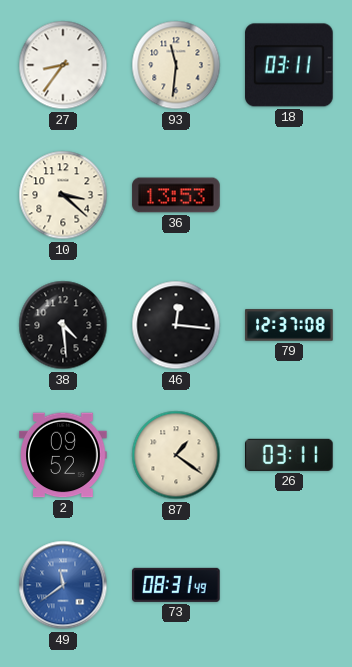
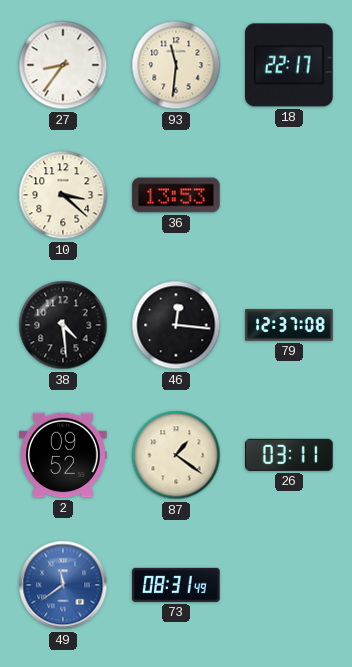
18: 03:11 -> 22:17 (290, 65)
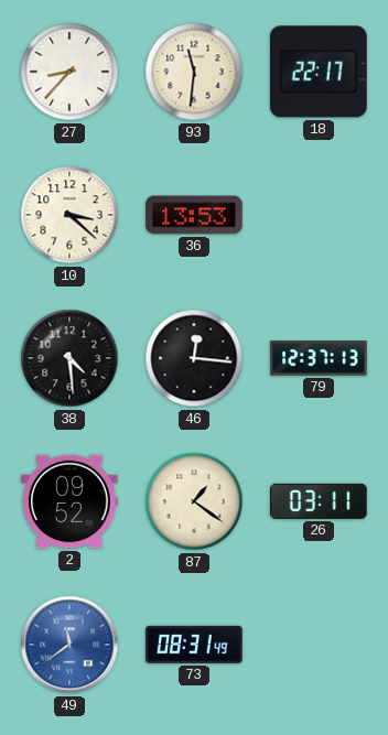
27: 8:36 -> 8:37 (69, 72)
79: 12:37:08 -> 12:37:13 (319, 358)
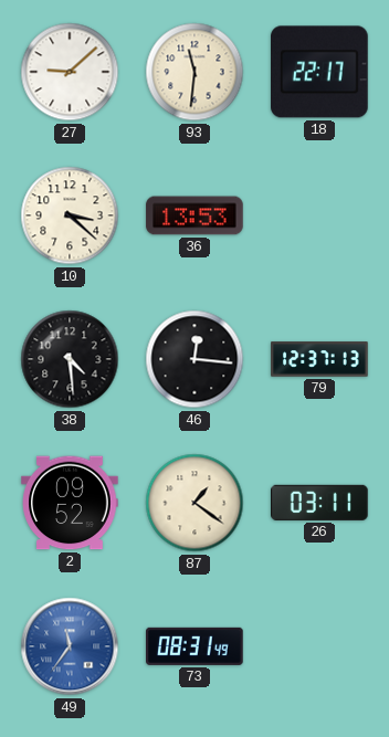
27: 8:37 -> 9:08 (70, 72)
49: 11:39 -> 11:36 (70, 646)
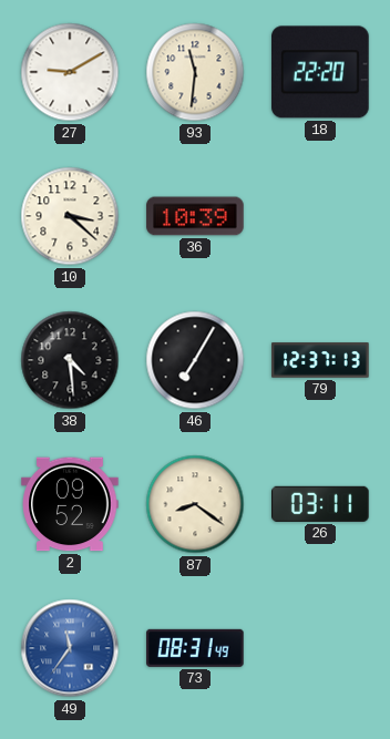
27: 9:08 -> 9:10 (70, 72)
18: 22:17 -> 22:20 (321, 72)
36: 13:53 -> 10:39 (195, 216)
46: 12:16 -> 7:05 (195, 360)
87: 1:21 -> 8:21 (195, 504)
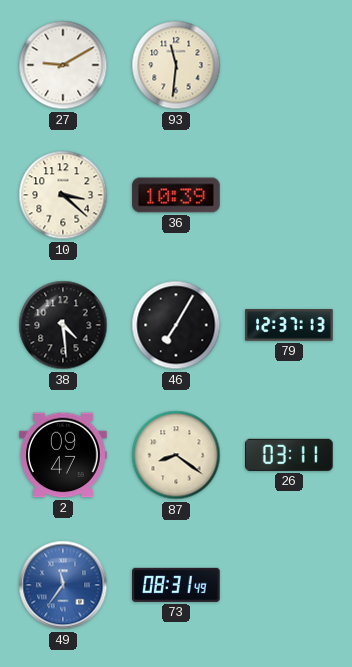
18: 22:20 -> none (321, 72)
2: 09:52 -> 09:47 (63, 455)
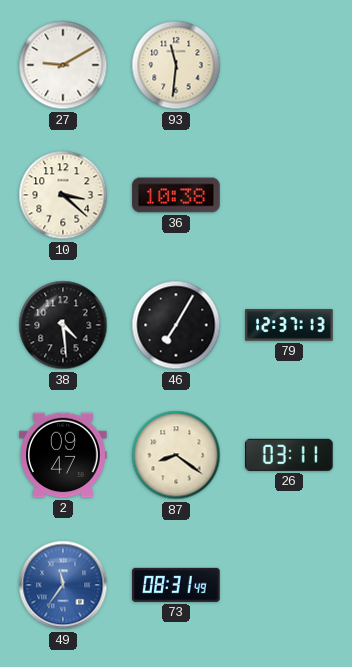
36: 10:39 -> 10:38 (176, 195)
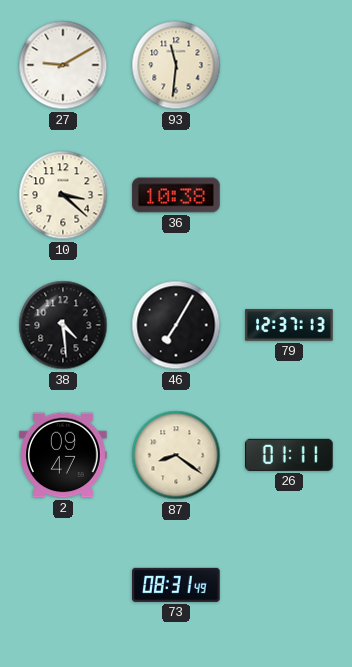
26: 03:11 -> 01:11 (290, 455)
49: 11:36 -> none (63, 585)
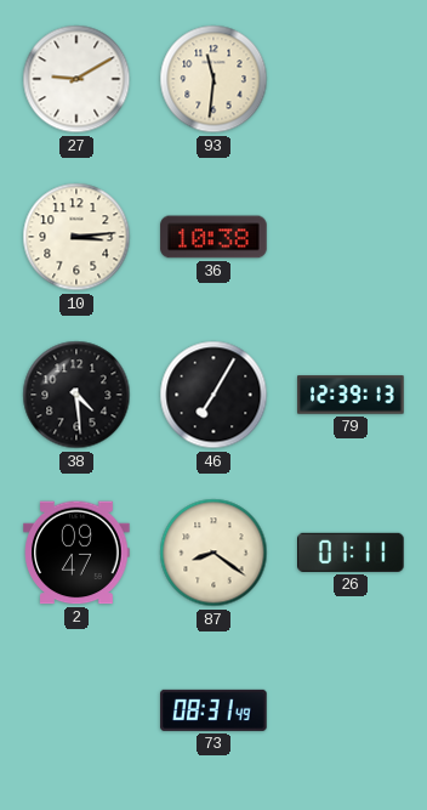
10: 3:22 -> 3:14 (76, 237)
79: 12:37 -> 12:39 (351, 395)
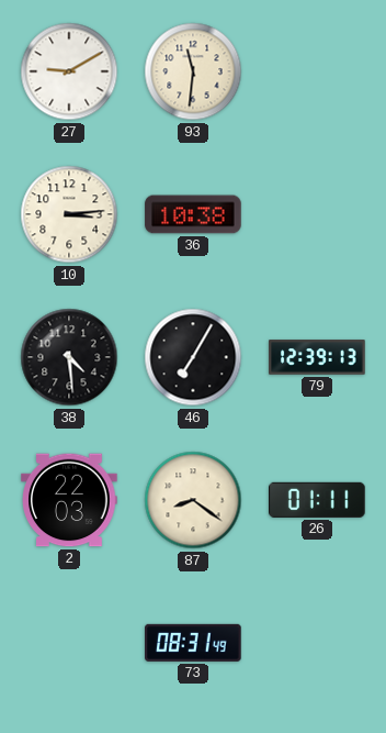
2: 09:47 -> 22:03 (69, 500)
